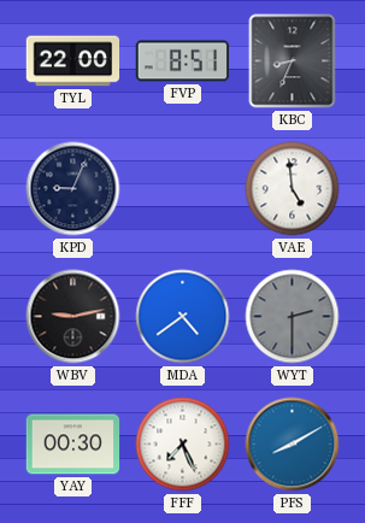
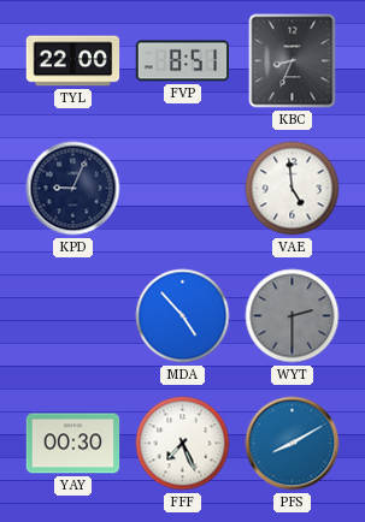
WBV: 9:13 -> none (73, 317)
MDA: 4:39 -> 4:53 (183, 316)
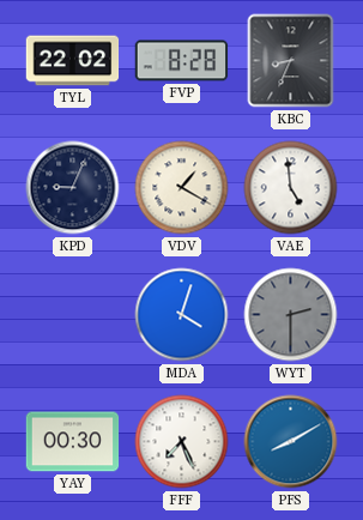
TYL: 22:00 -> 22:02 (73, 61)
FVP: 8:51 -> 8:28 (182, 61)
VDV: none -> 1:20 (182, 188)
MDA: 4:53 -> 4:03 (182, 315)
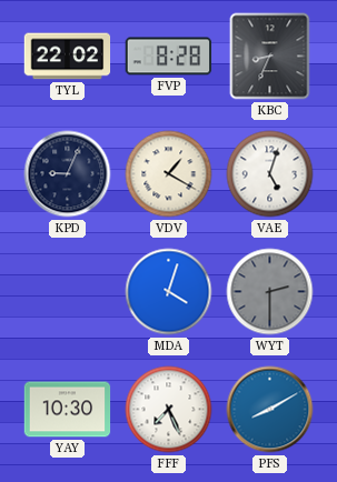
VAE: 4:59 -> 5:03 (270, 174)
YAY: 00:30 -> 10:30 (68, 410)
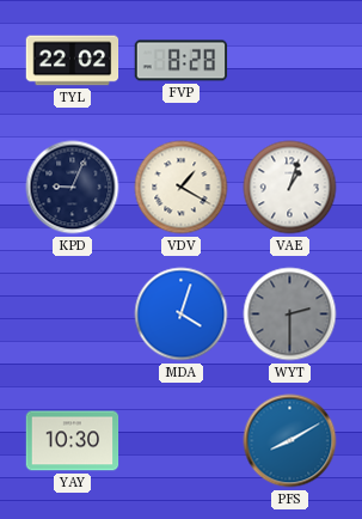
KBC: 8:34 -> none (270, 57)
VAE: 5:03 -> 1:03 (290, 188)
FFF: 7:26 -> none (169, 410)
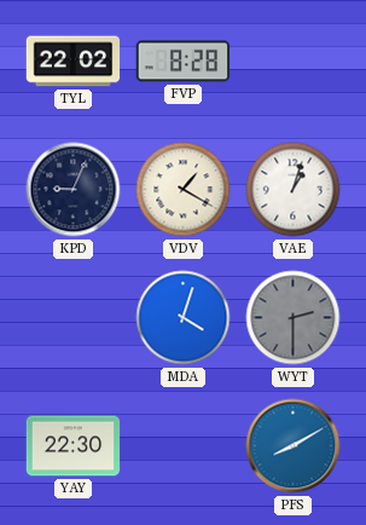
YAY: 10:30 -> 22:30 (74, 446)
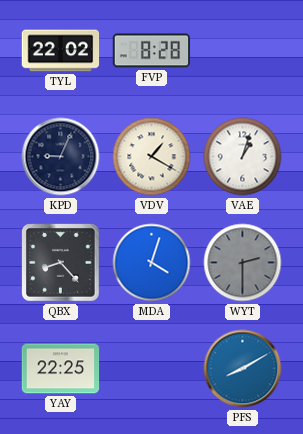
QBX: none -> 8:23 (61, 263)
YAY: 22:30 -> 22:25 (61, 369)
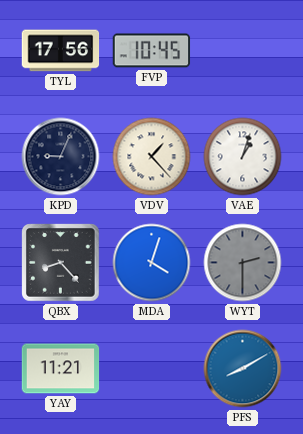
TYL: 22:02 -> 17:56 (61, 51)
FVP: 8:28 -> 10:45 (152, 51)
VDV: 1:20 -> 1:23 (152, 157)
YAY: 22:25 -> 11:21 (61, 369)
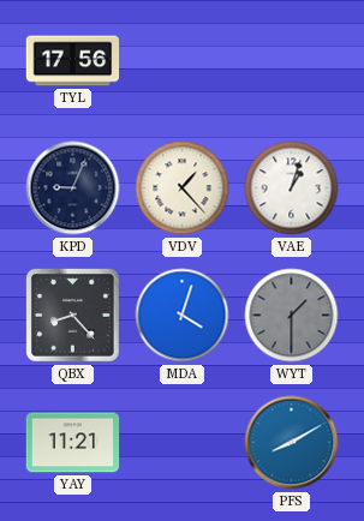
FVP: 10:45 -> none (152, 51)
WYT: 2:30 -> 1:30 (292, 316)
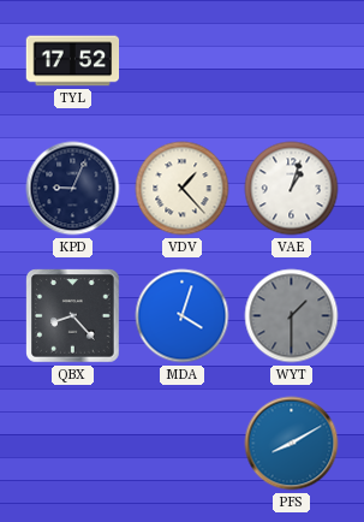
TYL: 17:56 -> 17:52 (73, 61)
YAY: 11:21 -> none (73, 443)
